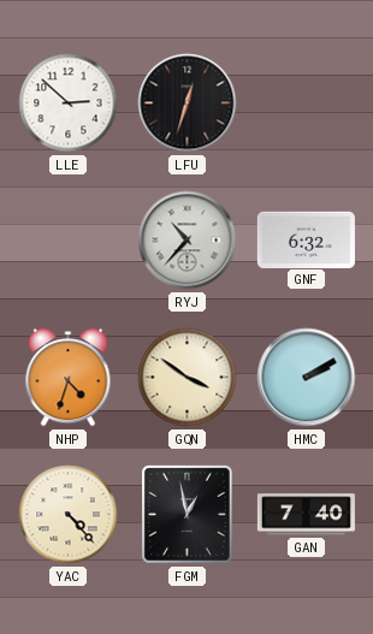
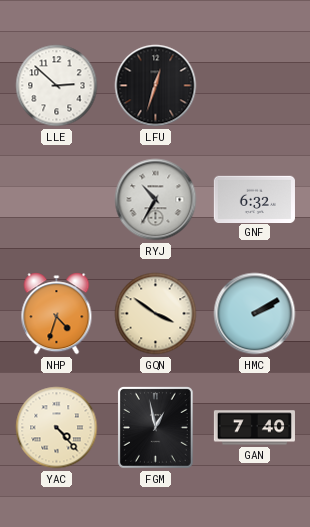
RYJ: 10:37 -> 10:35 (156, 200)
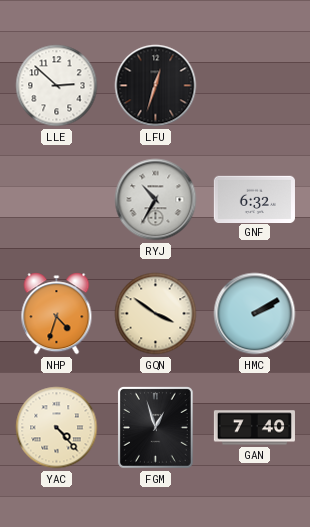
FGM: 12:58 -> 12:57 (155, 428)
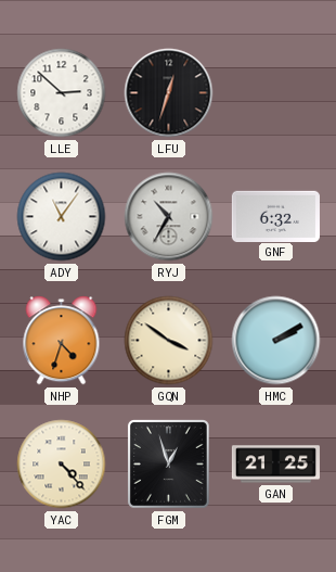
ADY: none -> 11:06 (62, 217)
GAN: 7:40 -> 21:25 (275, 465)
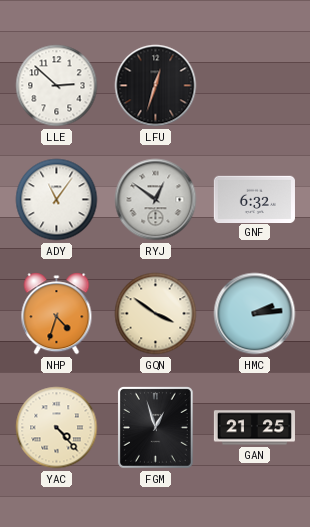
RYJ: 10:35 -> 12:51 (156, 200)
HMC: 2:10 -> 2:14 (255, 314)
